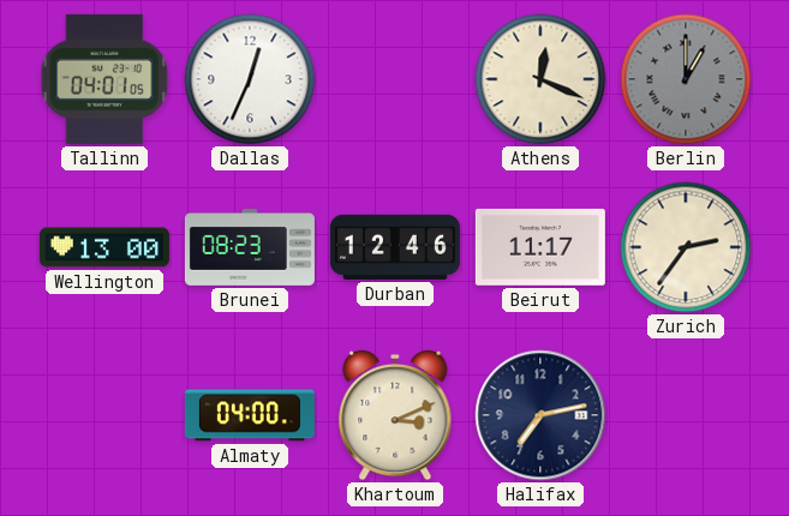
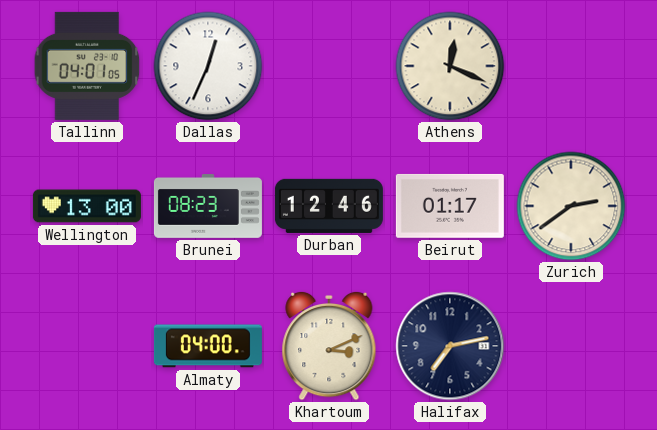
Berlin: 1:00 -> none (686, 79)
Beirut: 11:17 -> 01:17 (450, 206)
Zurich: 2:36 -> 2:39 (571, 206)
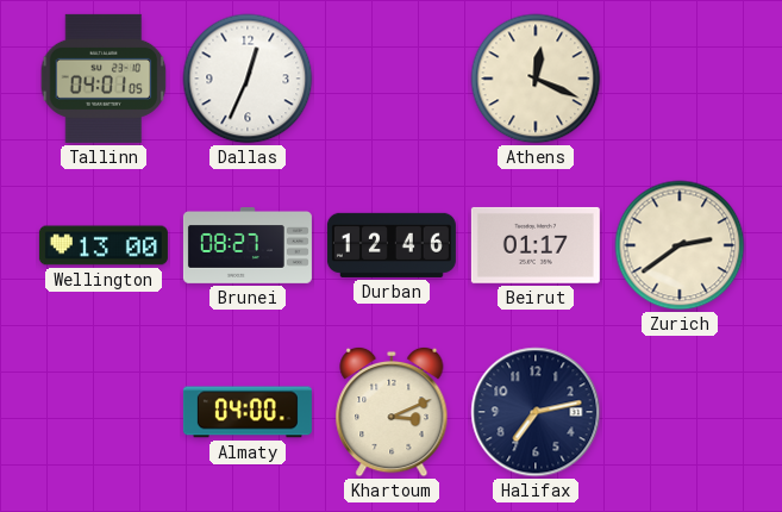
Brunei: 08:23 -> 08:27 (248, 246)
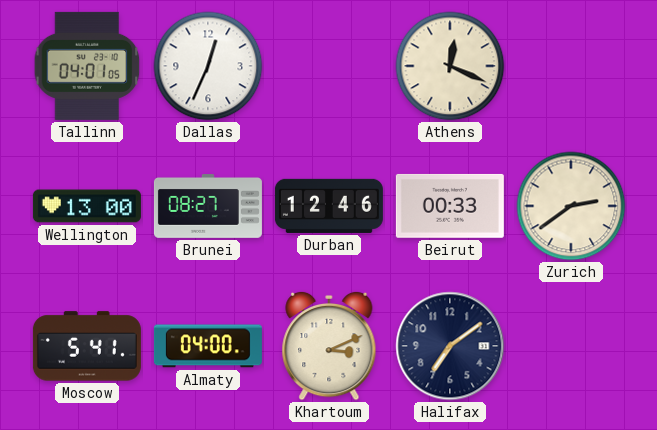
Beirut: 01:17 -> 00:33 (450, 206)
Moscow: none -> 5:41 (87, 346)
Halifax: 7:13 -> 7:09 (450, 346)
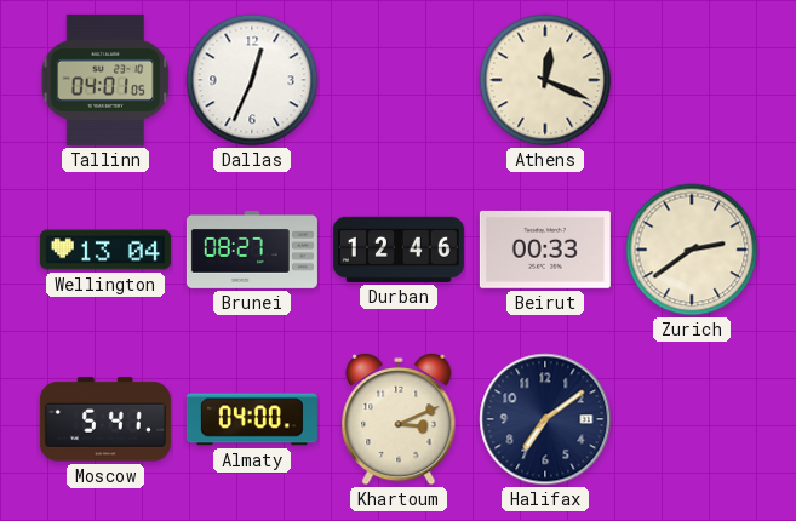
Wellington: 13:00 -> 13:04 (105, 250)
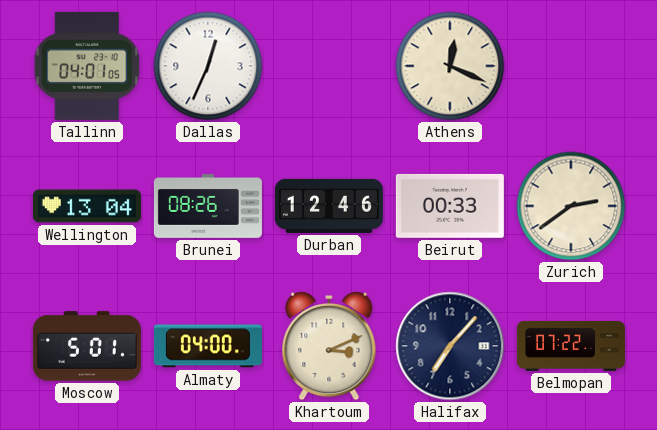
Brunei: 08:27 -> 08:26 (208, 207)
Moscow: 5:41 -> 5:01 (87, 346)
Halifax: 7:09 -> 7:07 (450, 346)
Belmopan: none -> 07:22 (571, 346)
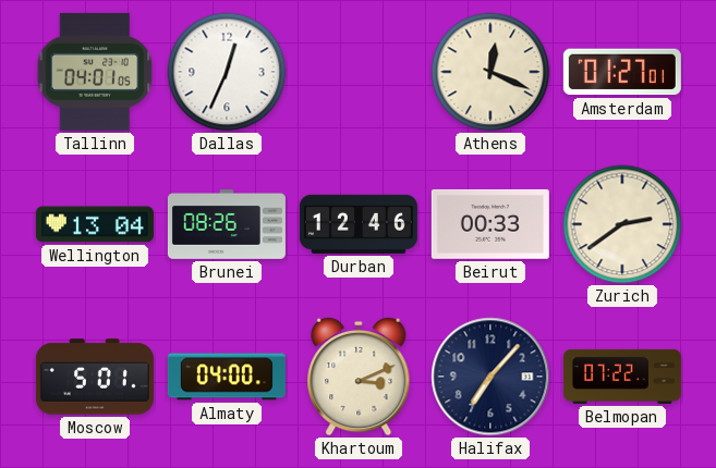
Amsterdam: none -> 01:27 (622, 72)
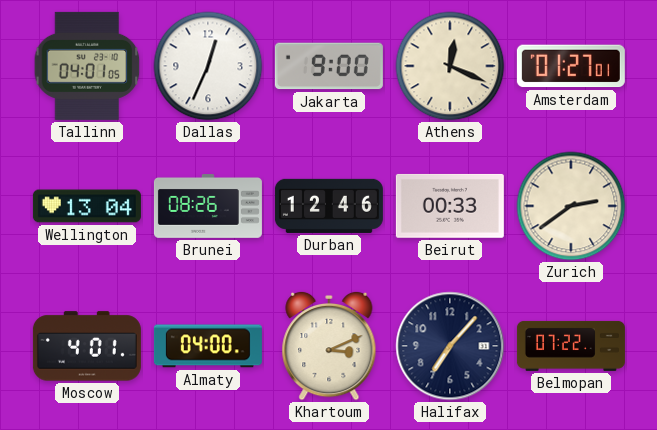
Jakarta: none -> 9:00 (329, 66)
Moscow: 5:01 -> 4:01 (87, 346)
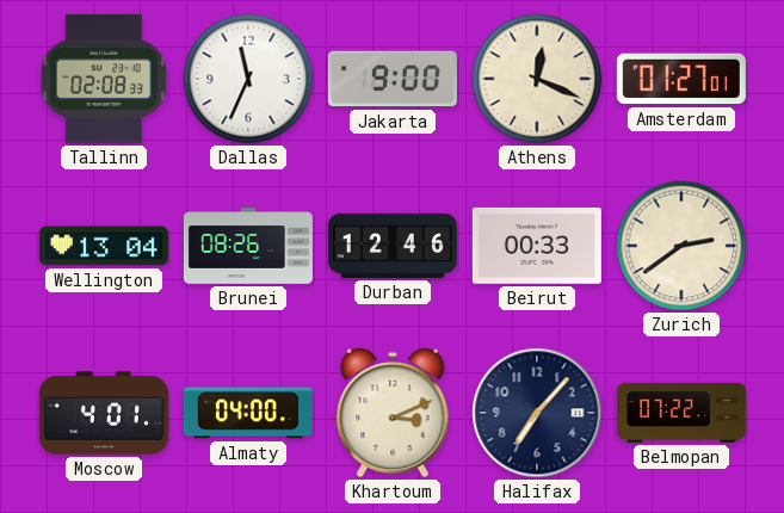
Tallinn: 04:01 -> 02:08 (104, 79)
Dallas: 12:34 -> 11:34 (248, 79)
